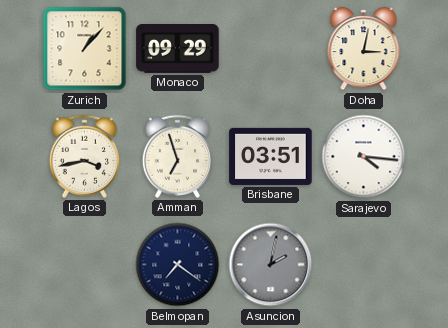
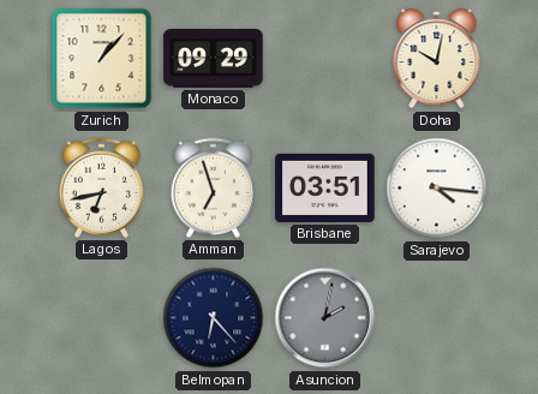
Doha: 3:02 -> 10:02 (437, 59)
Lagos: 3:43 -> 6:43 (101, 187)
Belmopan: 7:21 -> 6:23 (214, 318)
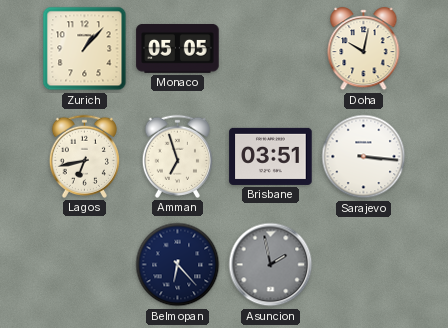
Monaco: 09:29 -> 05:05 (178, 49)
Sarajevo: 4:16 -> 3:16 (364, 157)
Asuncion: 2:02 -> 1:58 (271, 265)
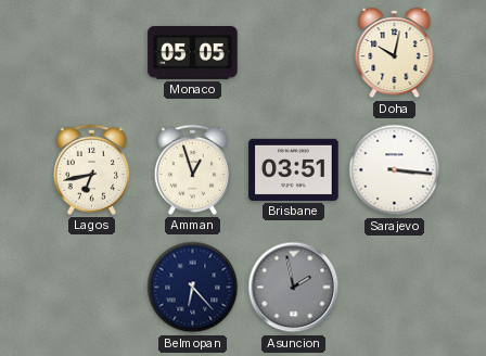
Zurich: 1:07 -> none (85, 49)
Amman: 6:57 -> 12:57 (192, 169)
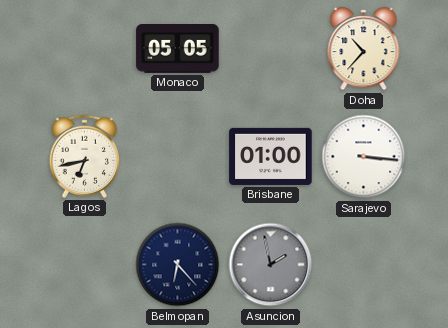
Doha: 10:02 -> 10:37 (364, 49)
Amman: 12:57 -> none (192, 169)
Brisbane: 03:51 -> 01:00 (271, 156)
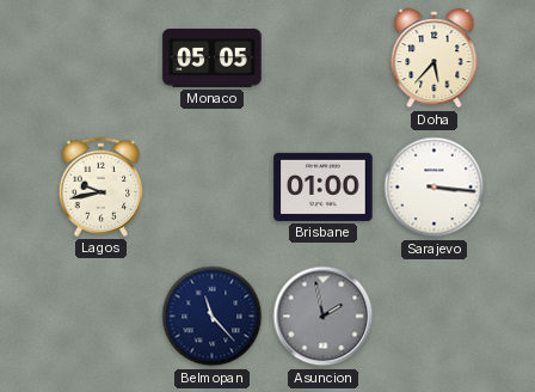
Doha: 10:37 -> 5:37 (435, 59)
Lagos: 6:43 -> 9:43 (100, 186)
Belmopan: 6:23 -> 11:23 (213, 317)
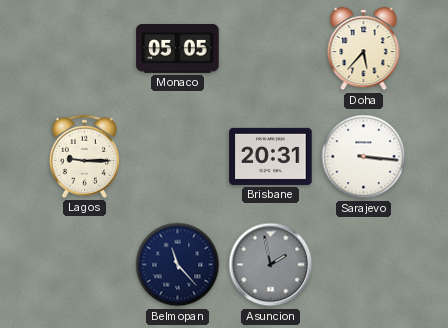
Lagos: 9:43 -> 9:15 (84, 156)
Brisbane: 01:00 -> 20:31 (271, 156)
